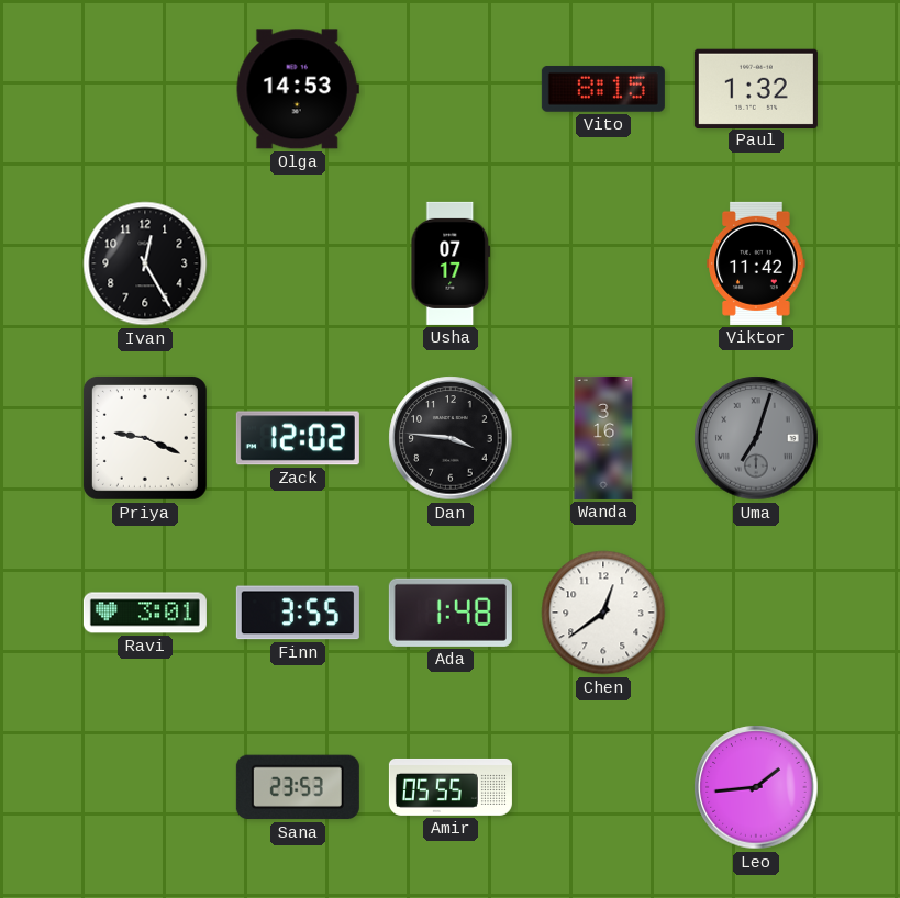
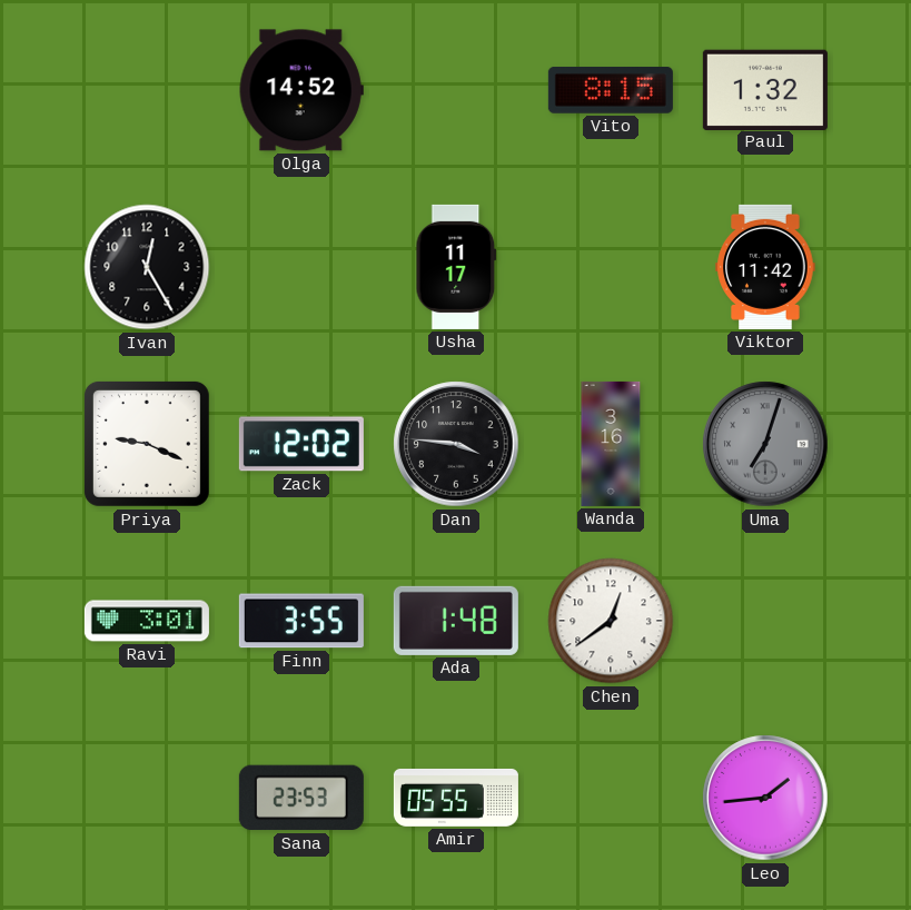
Olga: 14:53 -> 14:52 (301, 90)
Usha: 07:17 -> 11:17 (456, 267)
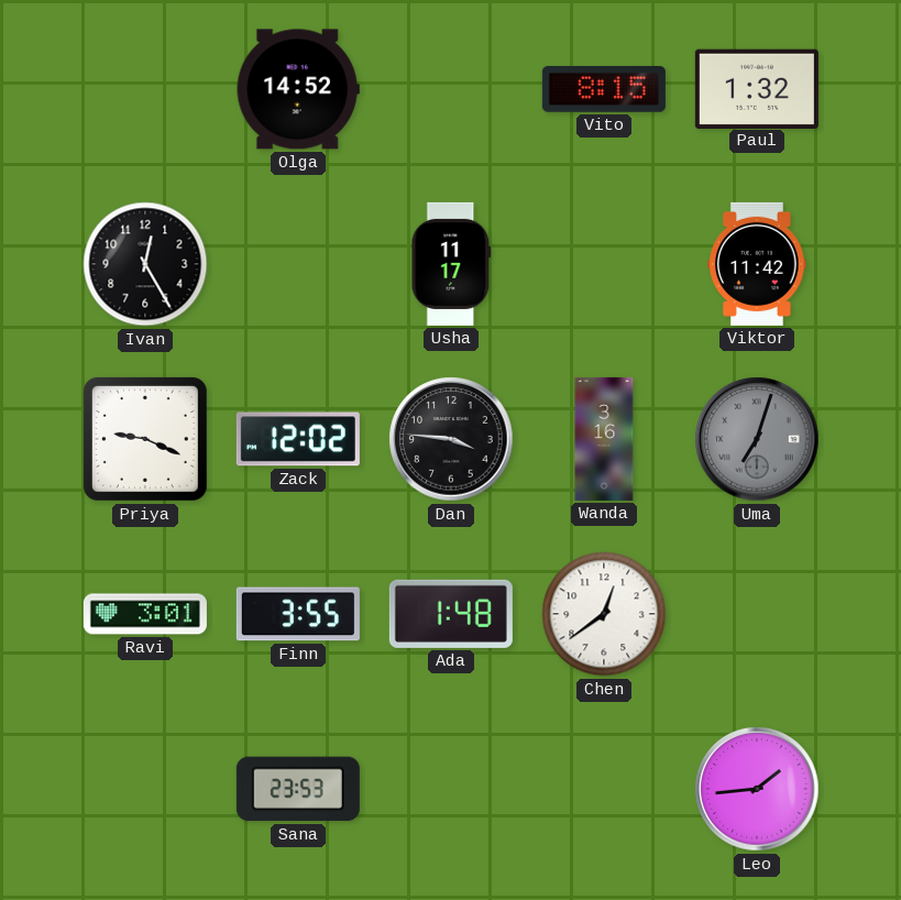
Amir: 05:55 -> none (456, 798)
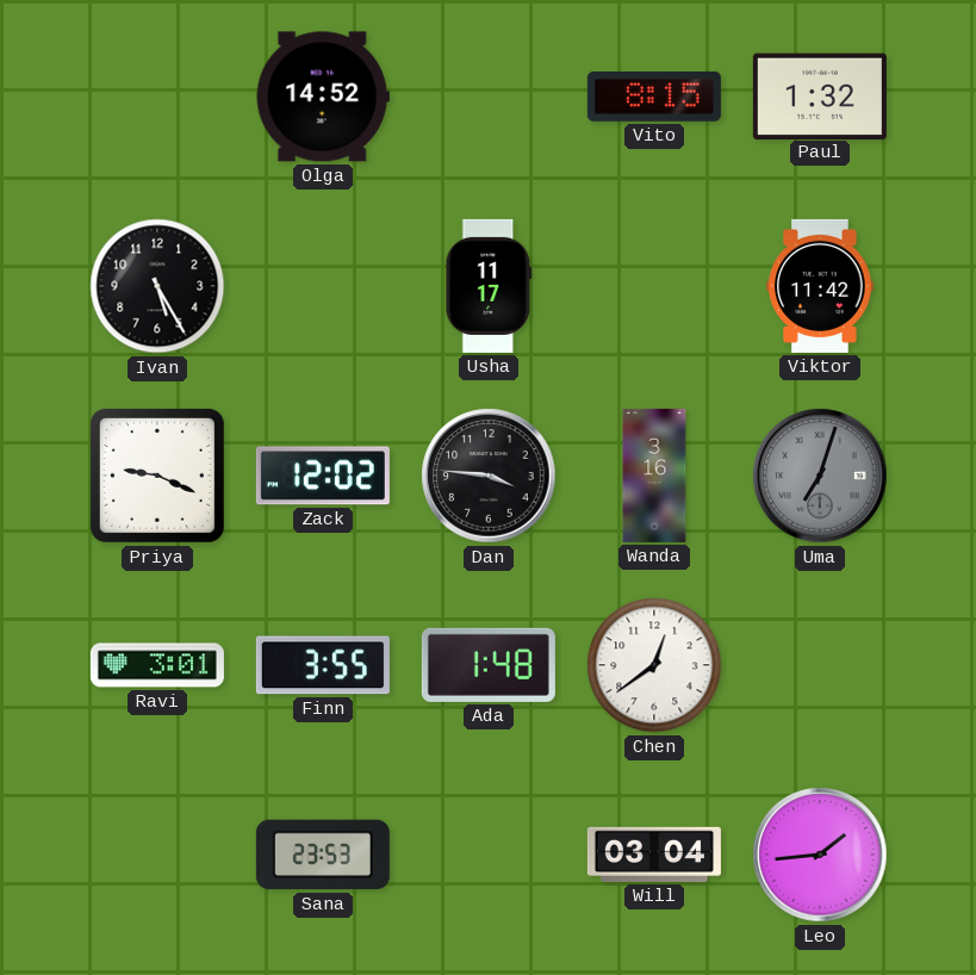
Ivan: 12:25 -> 5:25 (157, 286)
Will: none -> 03:04 (654, 855)
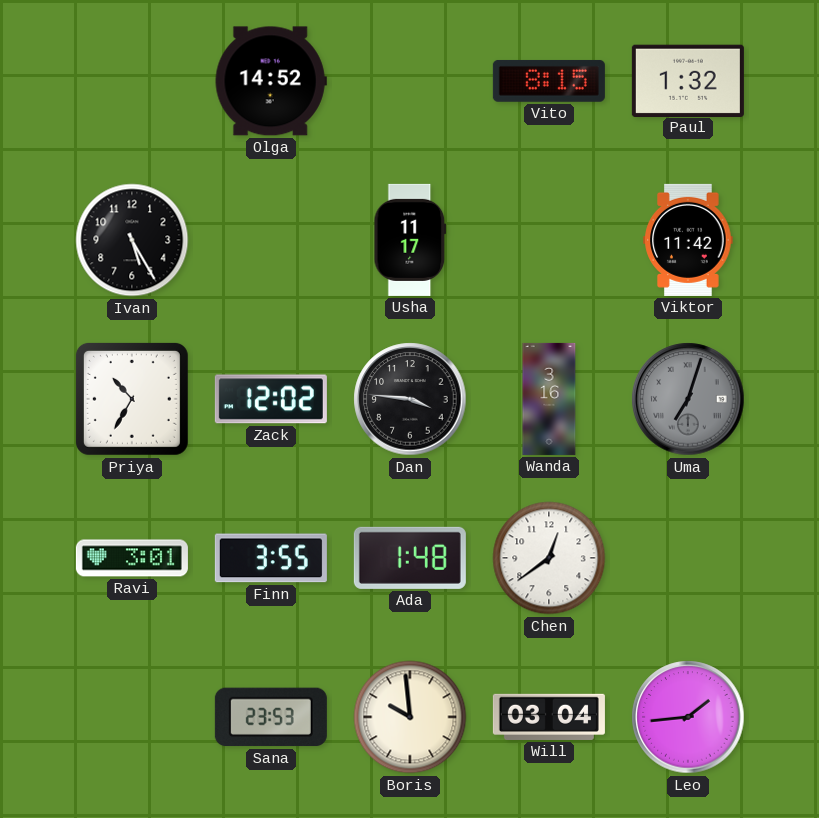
Priya: 9:19 -> 10:35 (132, 399)
Boris: none -> 9:59 (410, 717)
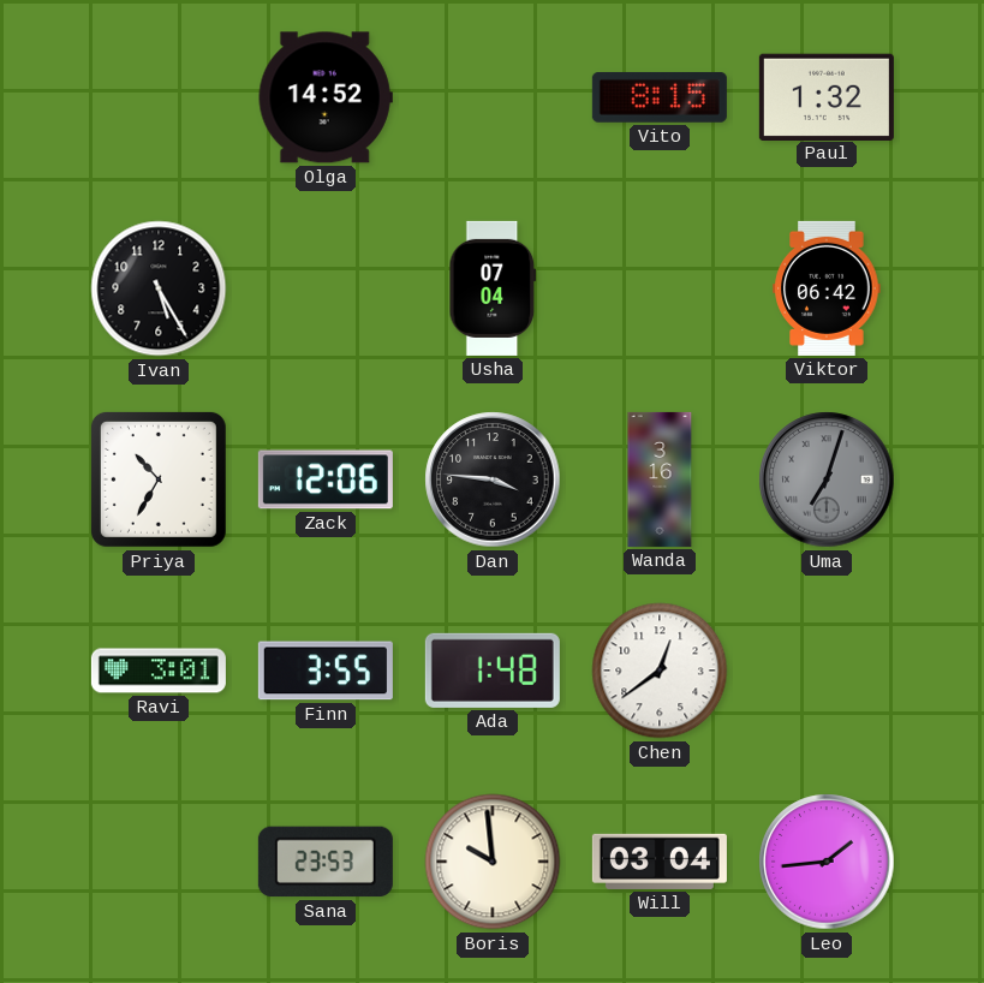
Usha: 11:17 -> 07:04 (493, 288)
Viktor: 11:42 -> 06:42 (827, 288)
Zack: 12:02 -> 12:06 (326, 479)
